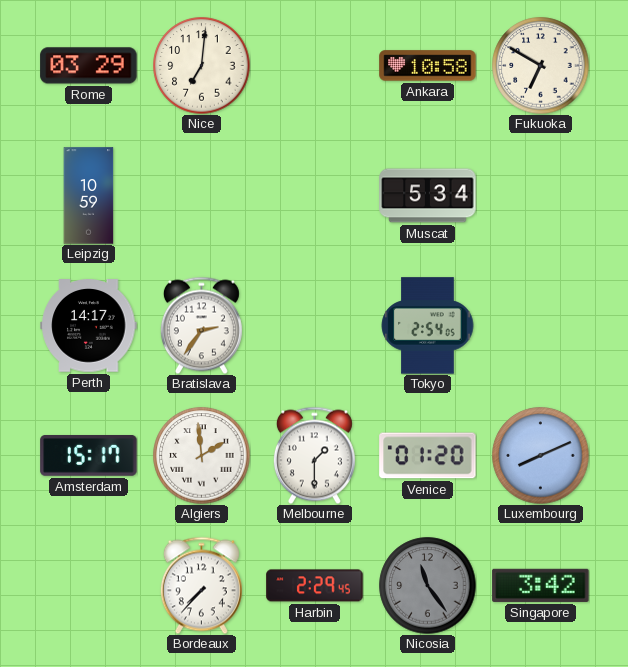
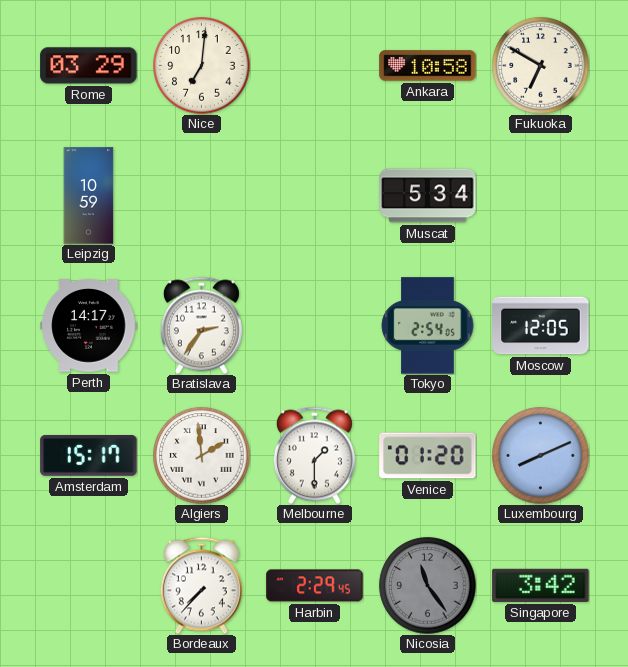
Moscow: none -> 12:05 (541, 326)
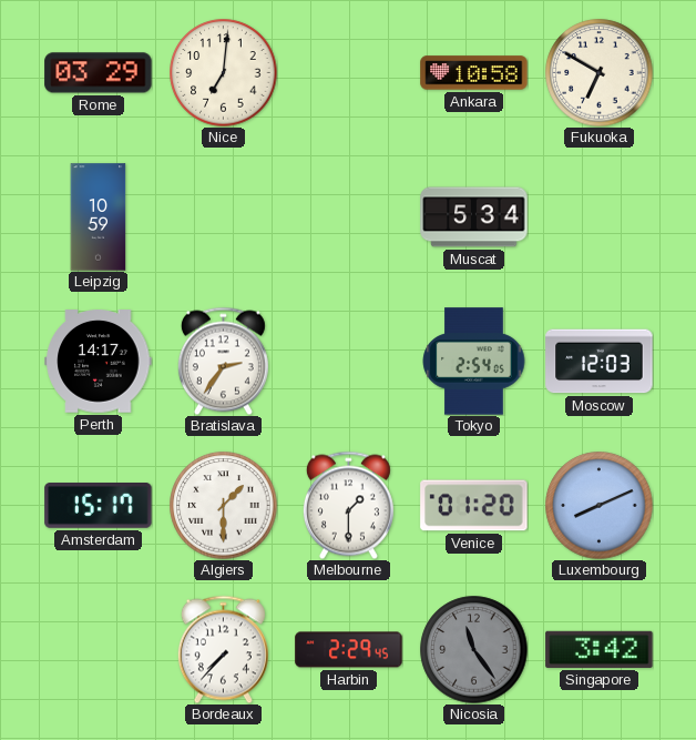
Moscow: 12:05 -> 12:03 (600, 362)
Algiers: 1:59 -> 1:30 (224, 506)
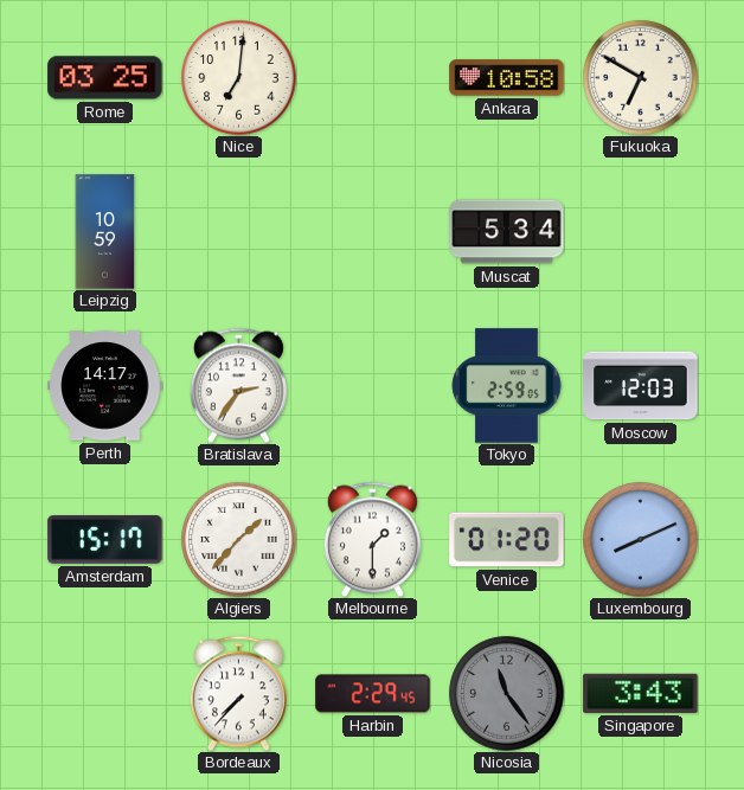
Rome: 03:29 -> 03:25 (105, 78)
Tokyo: 2:54 -> 2:59 (507, 386)
Algiers: 1:30 -> 1:37 (239, 540)
Singapore: 3:42 -> 3:43 (641, 693)
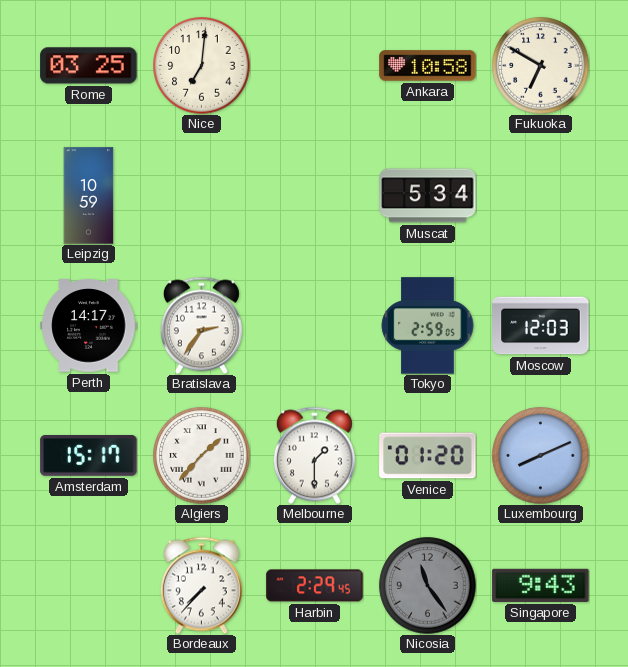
Singapore: 3:43 -> 9:43 (541, 585)
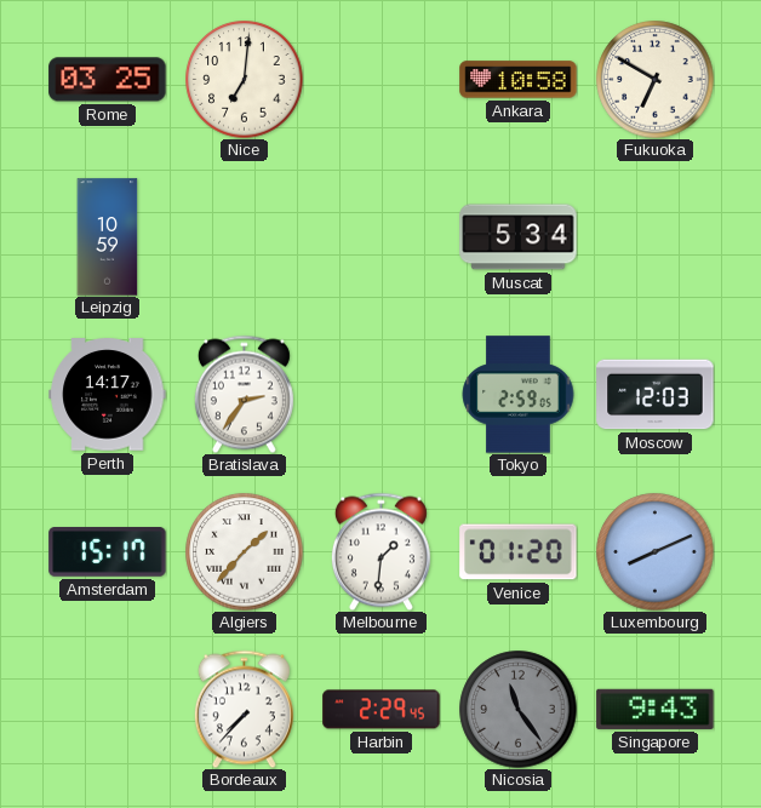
Melbourne: 1:30 -> 1:31 (380, 551)
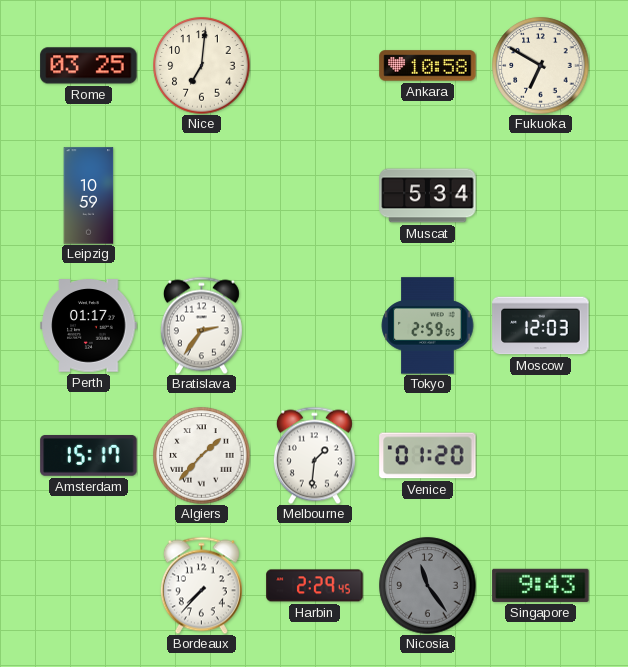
Perth: 14:17 -> 01:17 (89, 326)
Luxembourg: 8:11 -> none (656, 552)
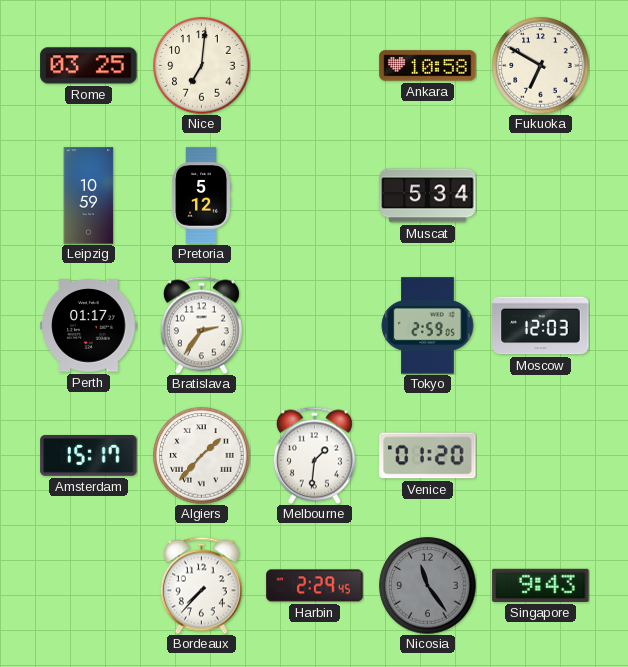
Pretoria: none -> 5:12 (201, 196)
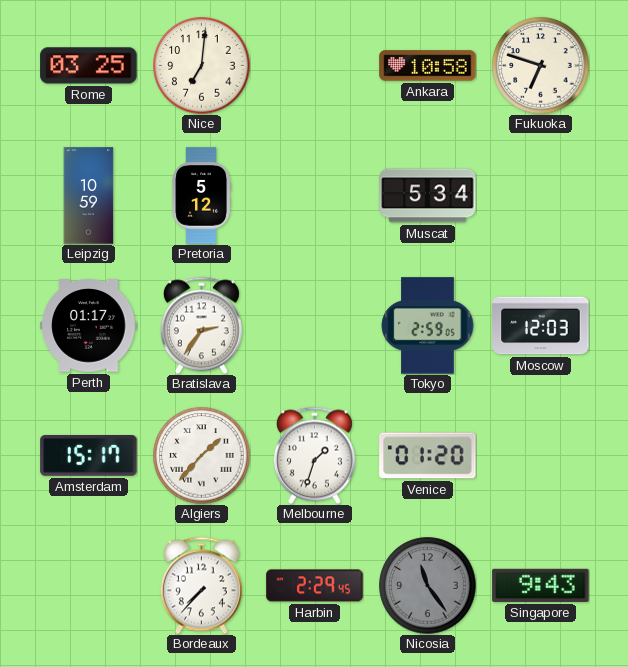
Fukuoka: 6:50 -> 6:48 (541, 66)
Melbourne: 1:31 -> 1:33 (314, 455)
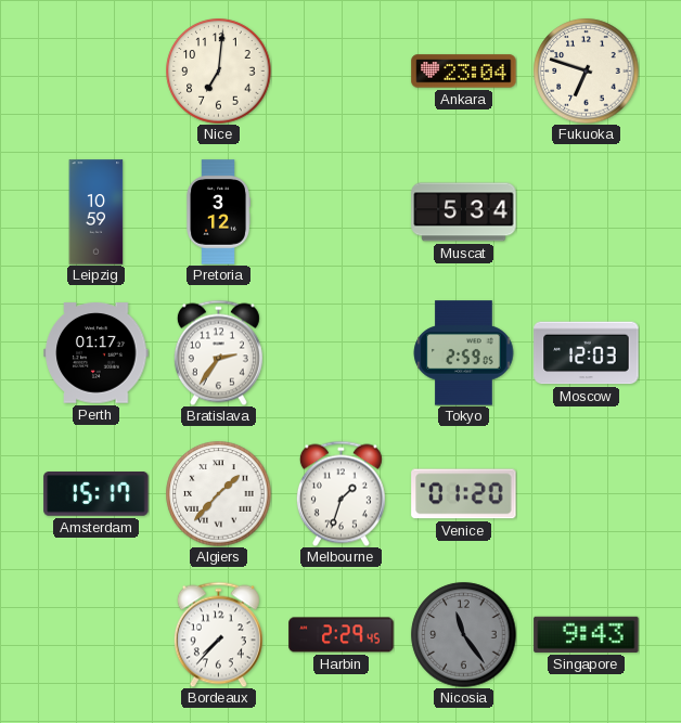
Rome: 03:25 -> none (89, 66)
Ankara: 10:58 -> 23:04 (464, 72)
Pretoria: 5:12 -> 3:12 (218, 212)
